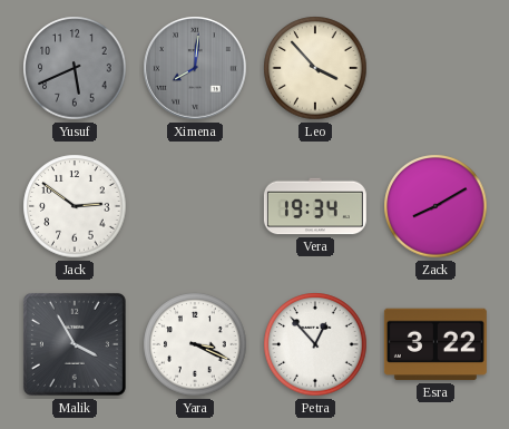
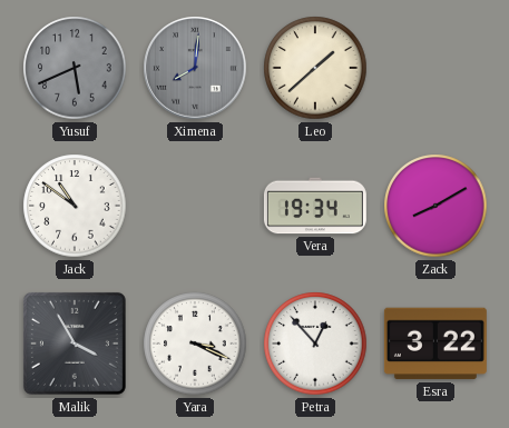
Leo: 3:53 -> 1:38 (315, 68)
Jack: 2:51 -> 10:51 (75, 206)
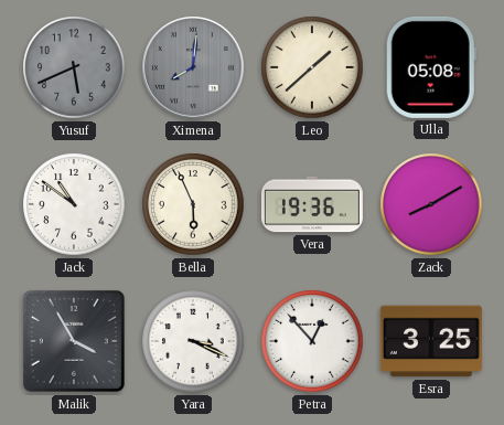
Ulla: none -> 05:08 (431, 67)
Bella: none -> 5:56 (193, 204)
Vera: 19:34 -> 19:36 (312, 204)
Esra: 3:22 -> 3:25 (431, 341)
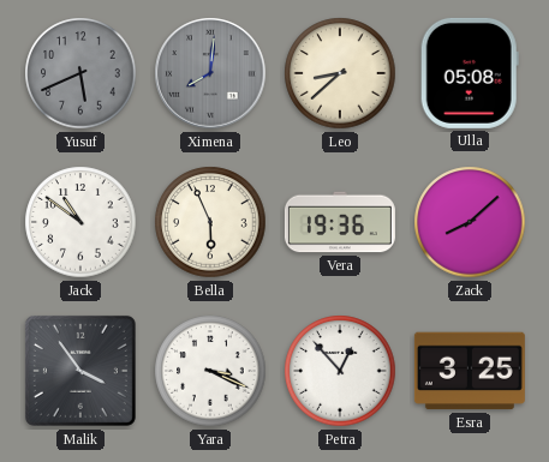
Leo: 1:38 -> 8:38 (340, 73)
Zack: 8:10 -> 8:08 (470, 222)
Malik: 3:55 -> 3:54 (80, 371)
